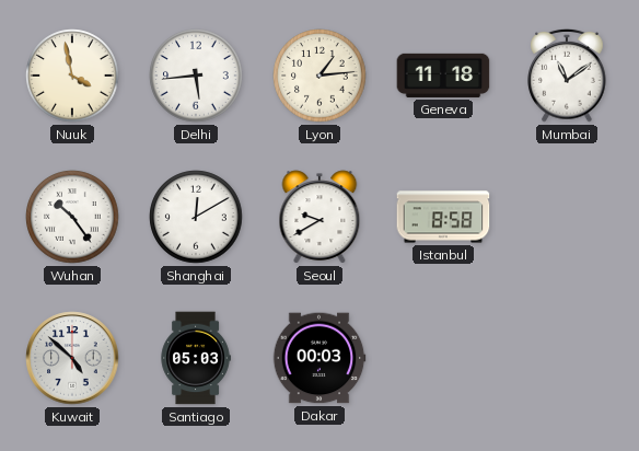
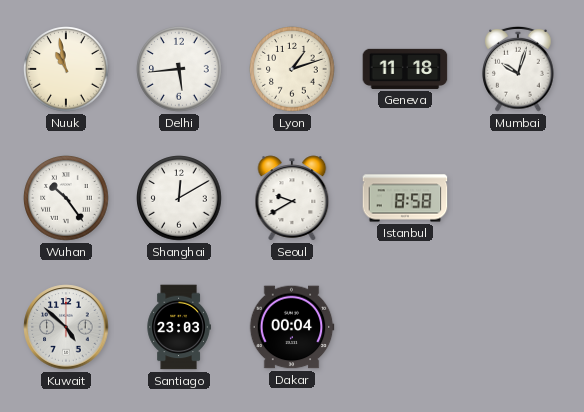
Nuuk: 3:58 -> 10:58 (66, 69)
Lyon: 1:14 -> 1:12 (292, 69)
Mumbai: 11:09 -> 10:03 (518, 69)
Santiago: 05:03 -> 23:03 (179, 327)
Dakar: 00:03 -> 00:04 (292, 327)
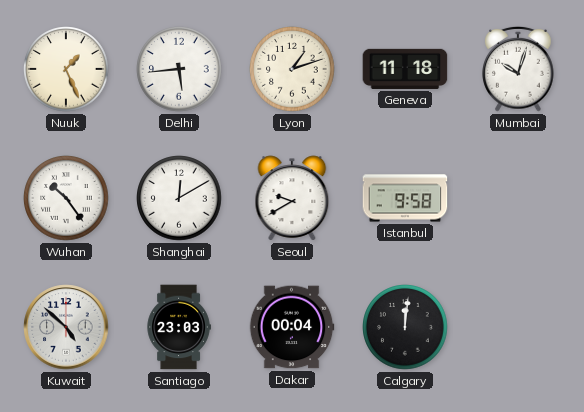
Nuuk: 10:58 -> 1:26 (66, 69)
Istanbul: 8:58 -> 9:58 (405, 198)
Calgary: none -> 12:01 (405, 327)
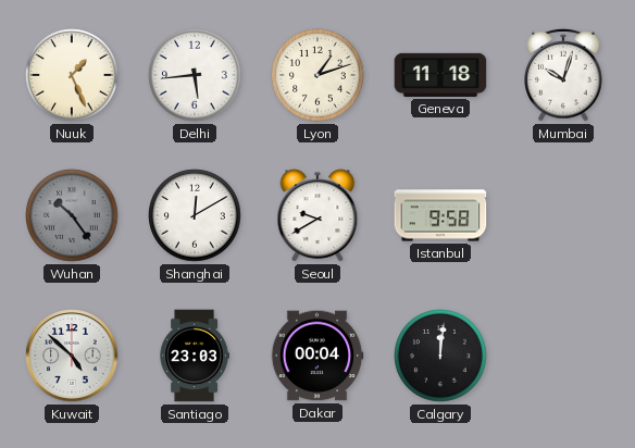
Wuhan dial: white -> grey (72, 215)
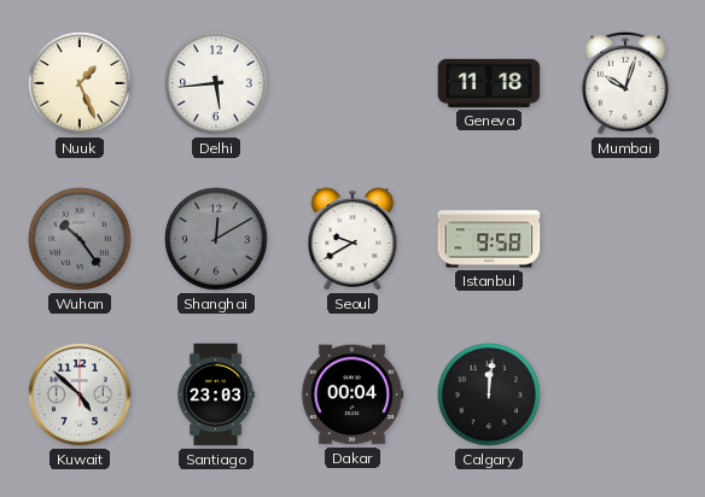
Lyon: 1:12 -> none (317, 75)
Shanghai dial: white -> grey (216, 239)
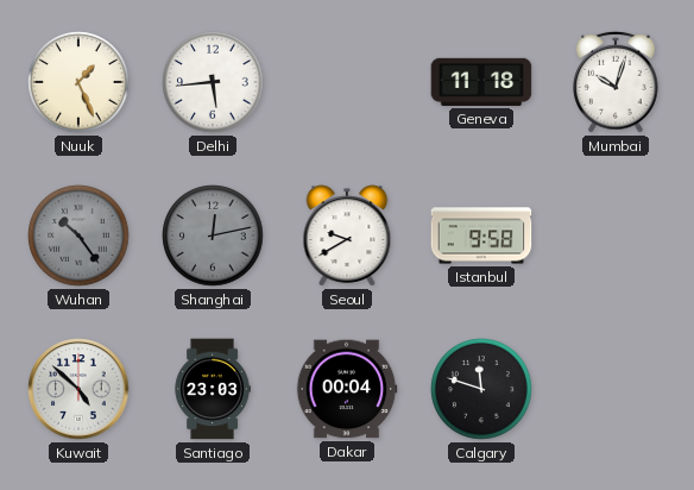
Shanghai: 12:10 -> 12:13 (213, 235)
Calgary: 12:01 -> 11:48 (481, 389)
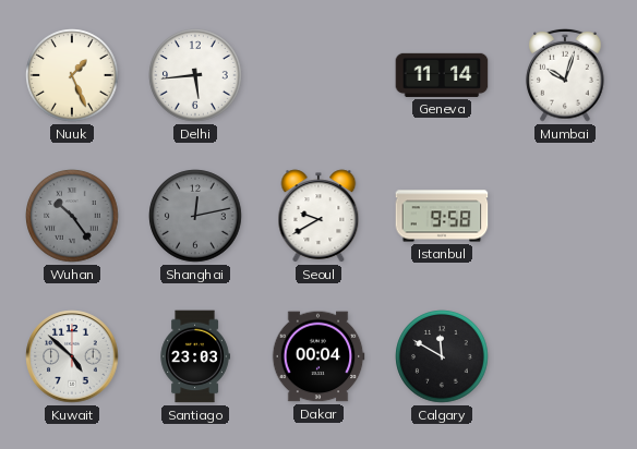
Geneva: 11:18 -> 11:14 (442, 75)
Calgary: 11:48 -> 11:50 (442, 356)
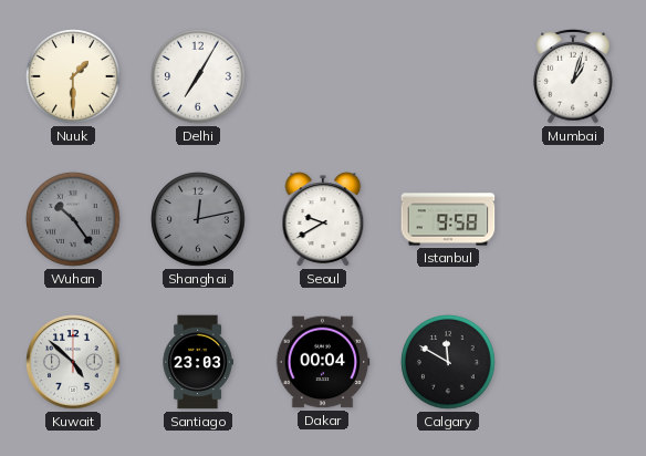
Nuuk: 1:26 -> 1:30 (73, 76)
Delhi: 5:44 -> 7:05 (198, 76)
Geneva: 11:14 -> none (442, 75)
Mumbai: 10:03 -> 1:03 (573, 76)
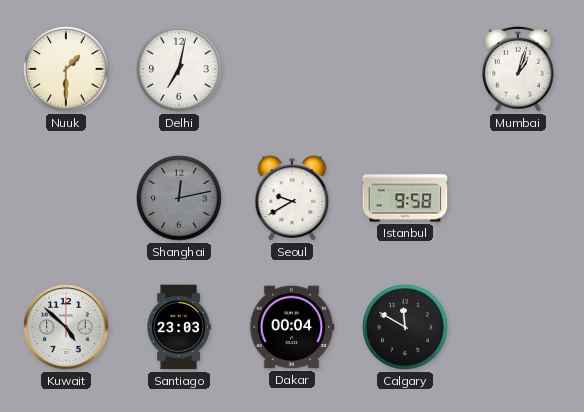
Delhi: 7:05 -> 7:02 (179, 69)
Wuhan: 10:24 -> none (73, 219)
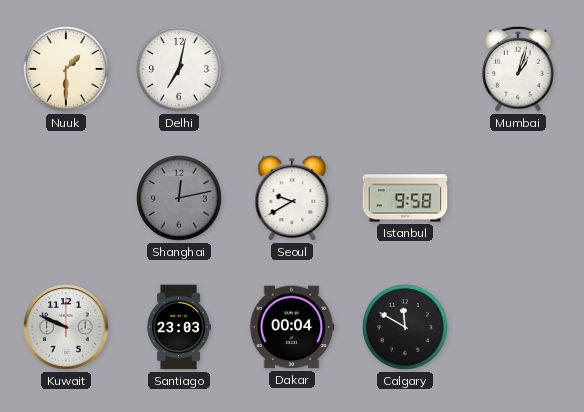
Kuwait: 4:52 -> 9:49 (66, 327)
